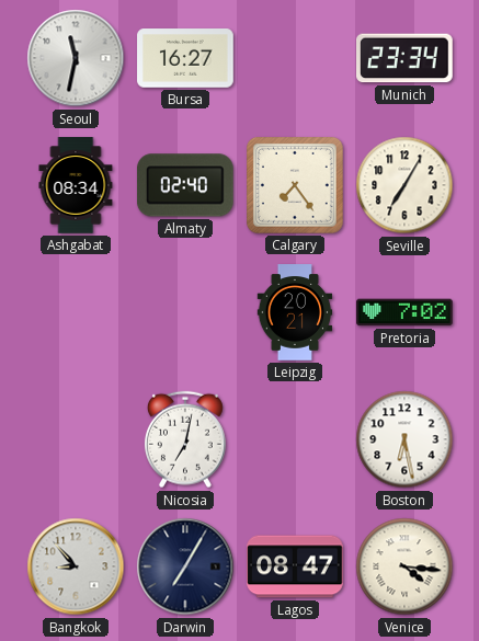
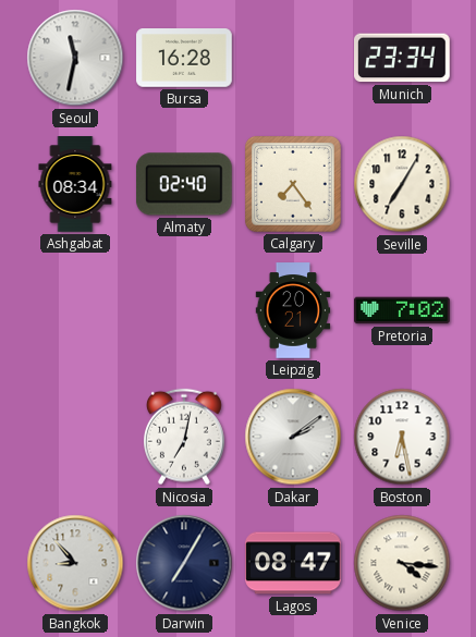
Bursa: 16:27 -> 16:28 (184, 58)
Dakar: none -> 2:09 (293, 437)
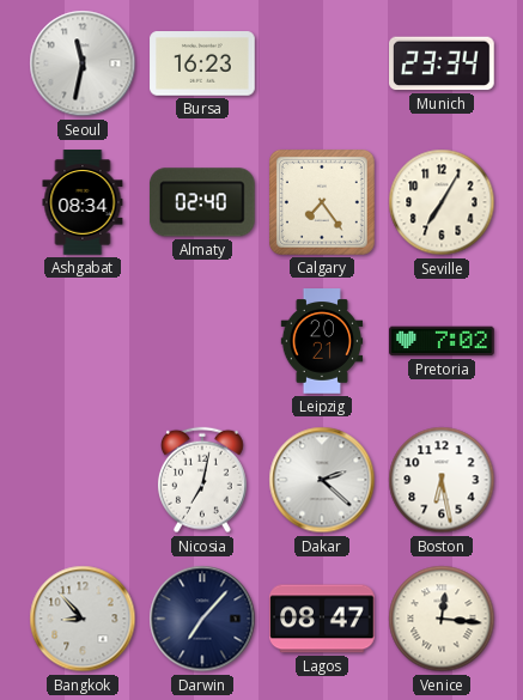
Bursa: 16:28 -> 16:23 (202, 63)
Dakar: 2:09 -> 2:22 (322, 480)
Darwin: 7:05 -> 7:07 (202, 619)
Venice: 4:16 -> 12:16 (442, 619)
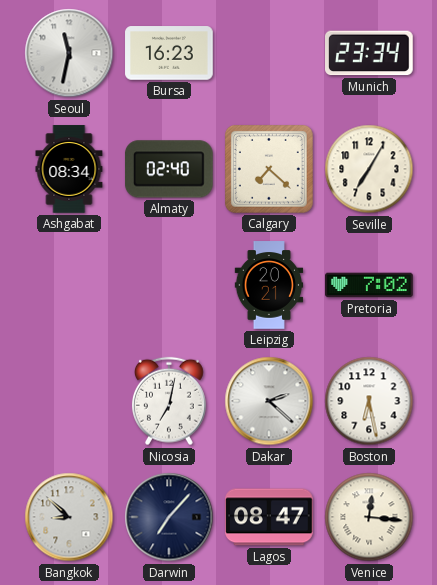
Calgary: 7:24 -> 7:22 (269, 169)
Bangkok: 8:53 -> 8:52 (69, 517)
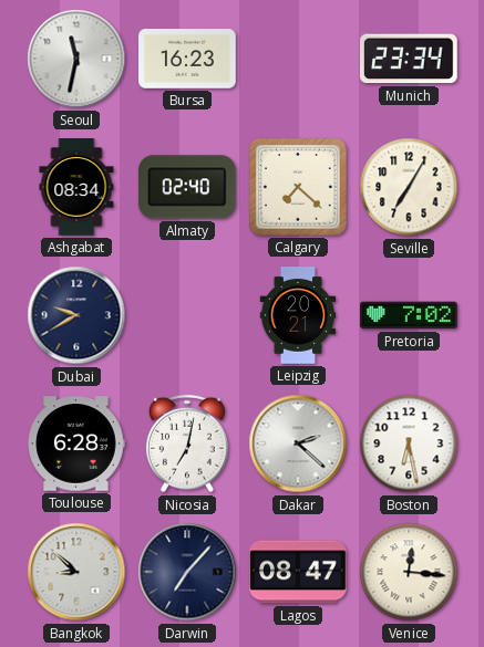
Dubai: none -> 9:40 (76, 315)
Toulouse: none -> 6:28 (76, 443)
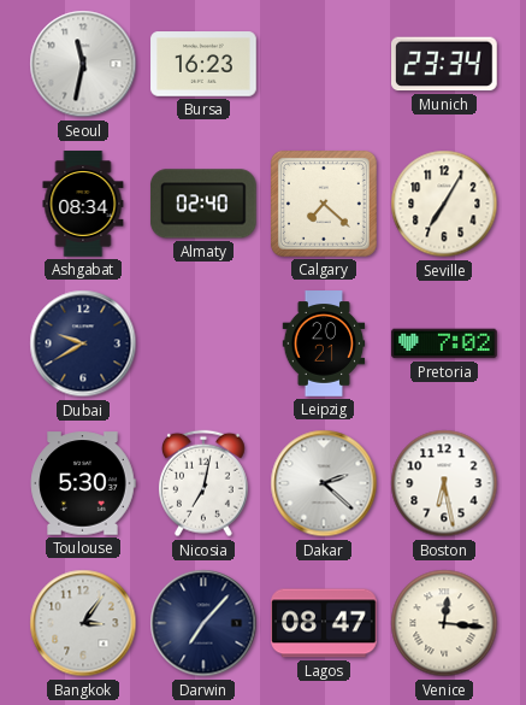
Toulouse: 6:28 -> 5:30 (83, 483)
Bangkok: 8:52 -> 3:06 (83, 623)
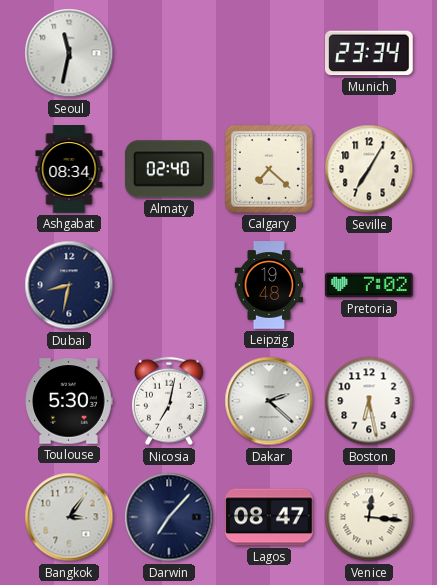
Bursa: 16:23 -> none (203, 64)
Dubai: 9:40 -> 8:32 (69, 285)
Leipzig: 20:21 -> 19:48 (269, 285)
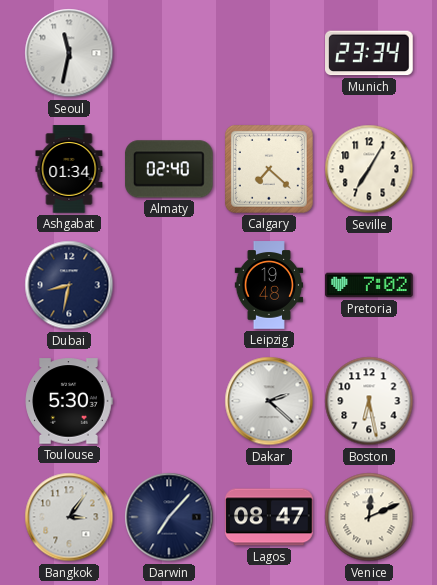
Ashgabat: 08:34 -> 01:34 (69, 169)
Nicosia: 7:02 -> none (169, 401)
Venice: 12:16 -> 12:11 (369, 517)
